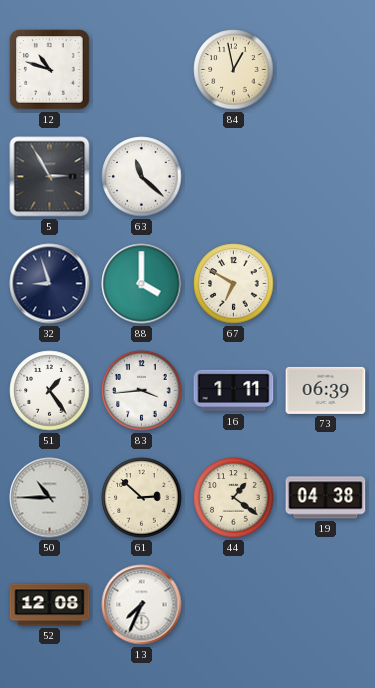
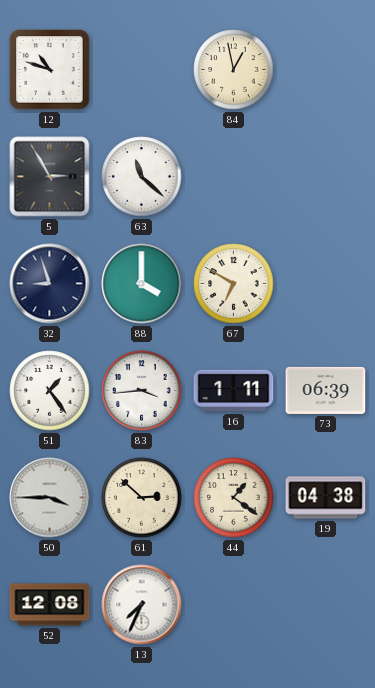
50: 10:45 -> 3:45 (50, 498)
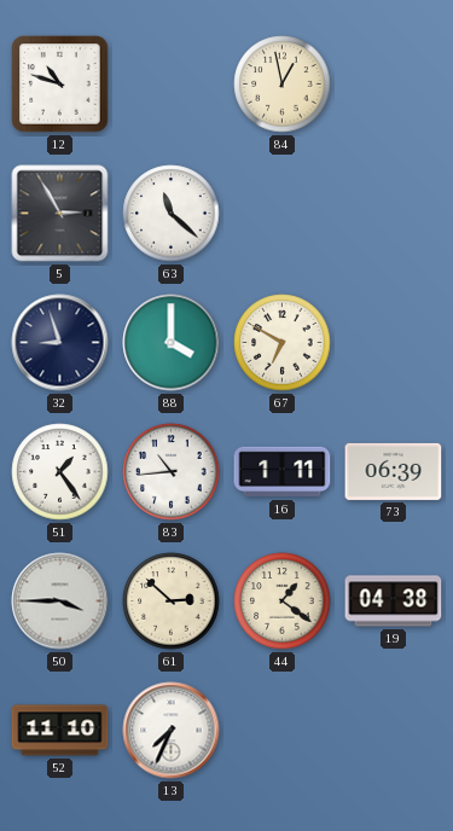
83: 3:44 -> 10:44 (172, 472)
52: 12:08 -> 11:10 (60, 731)
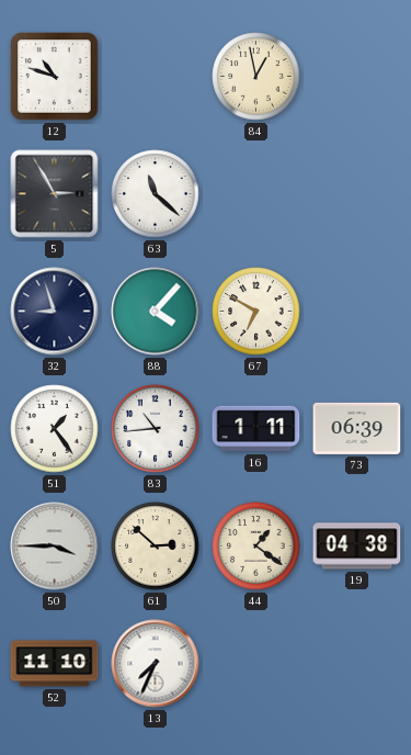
88: 4:00 -> 4:07 (156, 312)
